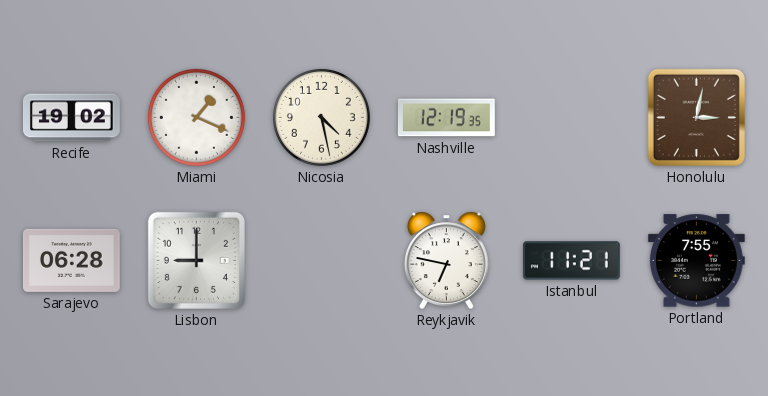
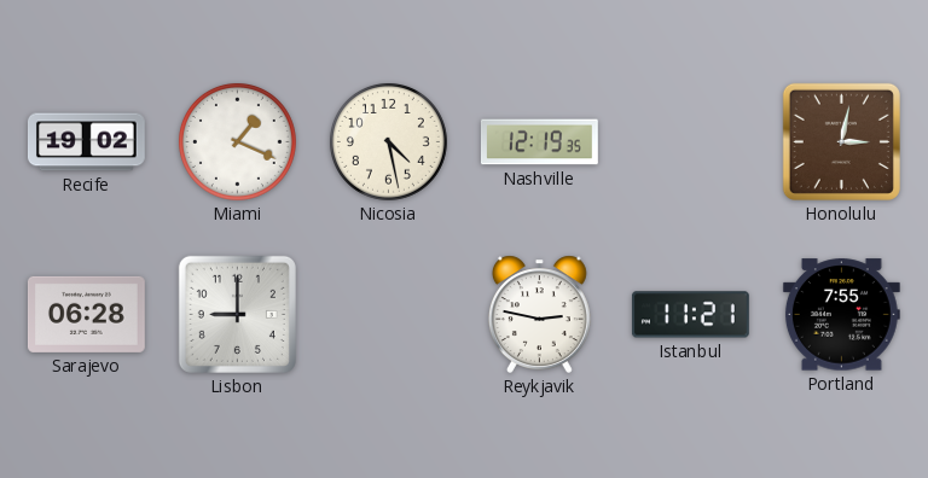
Reykjavik: 6:47 -> 2:47 (539, 314)
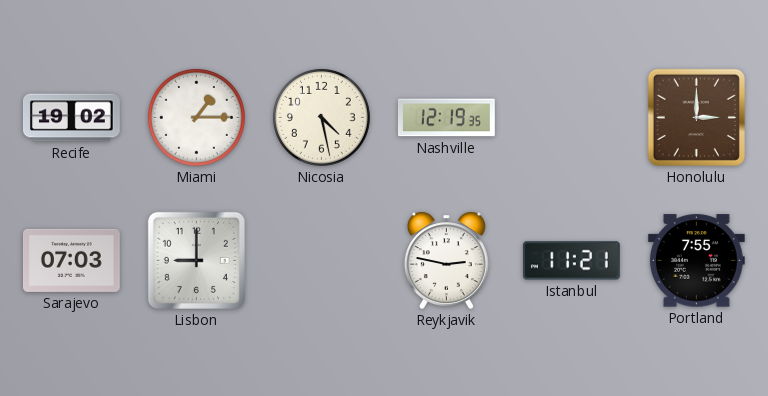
Miami: 1:19 -> 1:15 (196, 117)
Honolulu: 3:02 -> 3:00 (696, 117)
Sarajevo: 06:28 -> 07:03 (71, 260)
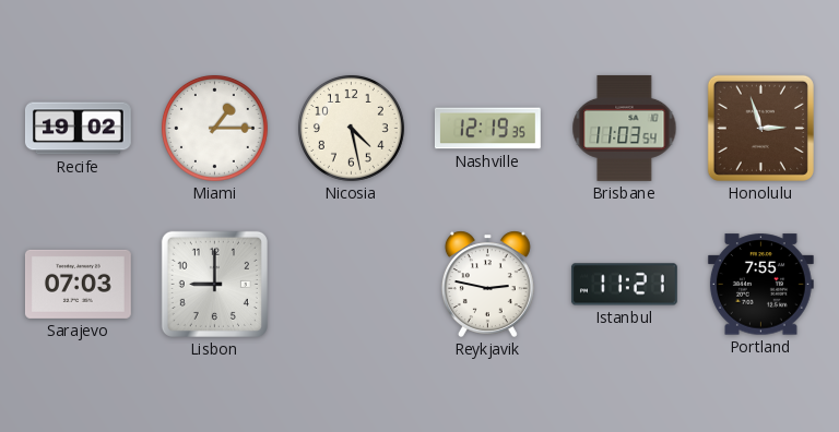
Brisbane: none -> 11:03 (625, 128)
Honolulu: 3:00 -> 2:57 (760, 128)
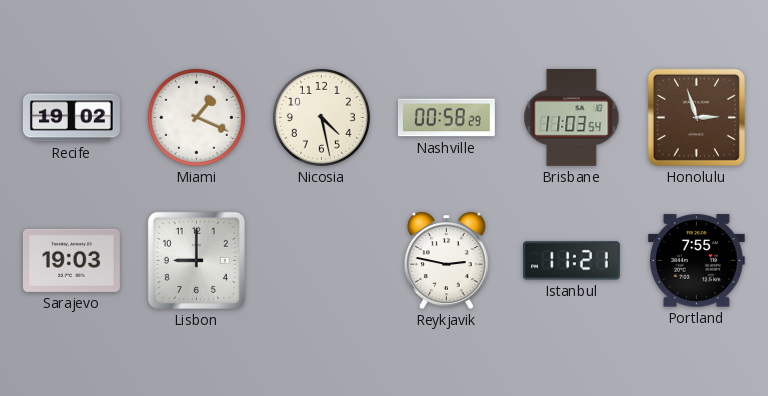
Miami: 1:15 -> 1:19 (196, 117)
Nashville: 12:19 -> 00:58 (446, 118)
Sarajevo: 07:03 -> 19:03 (71, 260)
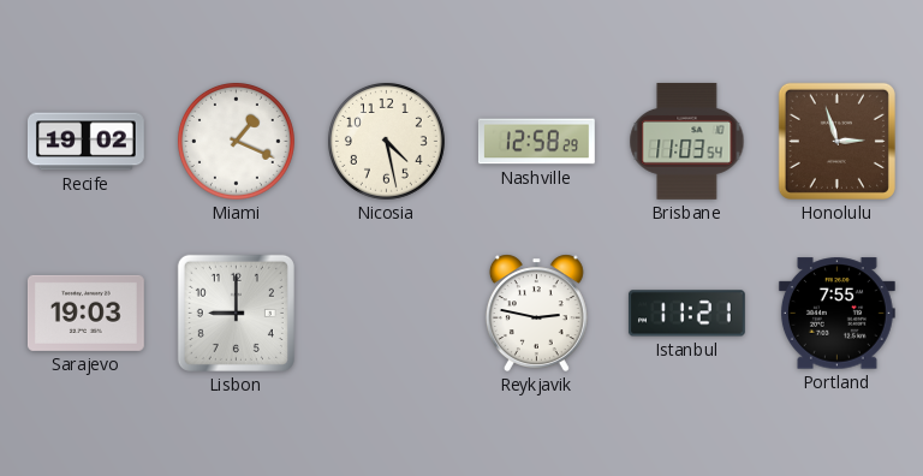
Nashville: 00:58 -> 12:58 (536, 142)
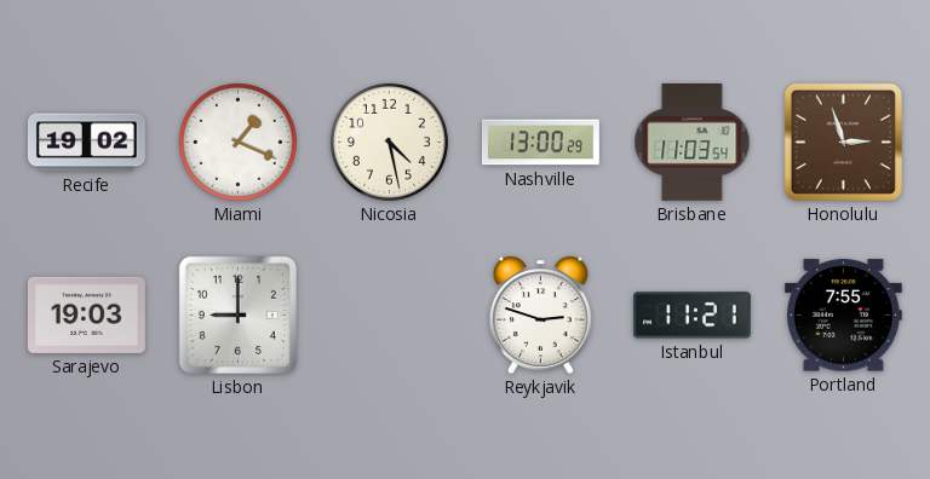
Nashville: 12:58 -> 13:00 (540, 143)
Reykjavik: 2:47 -> 2:48 (540, 314)
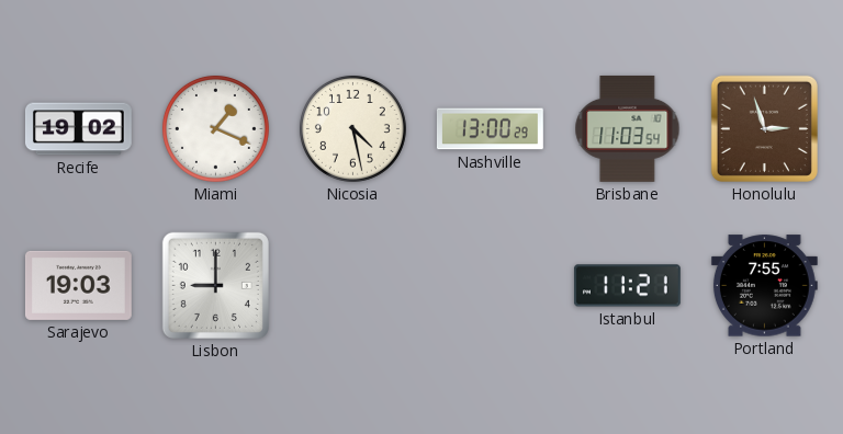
Reykjavik: 2:48 -> none (540, 314)
